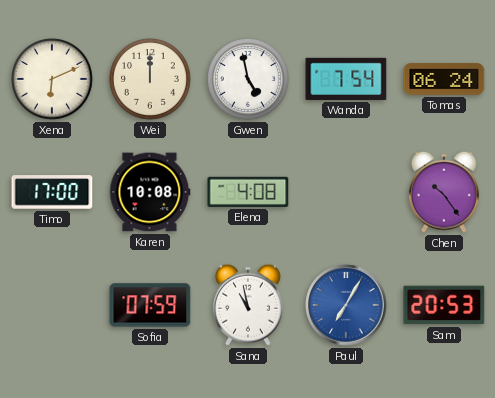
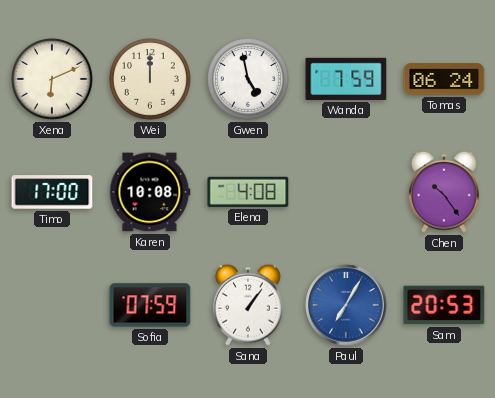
Wanda: 7:54 -> 7:59 (346, 79)
Sana: 10:58 -> 1:06 (248, 305)
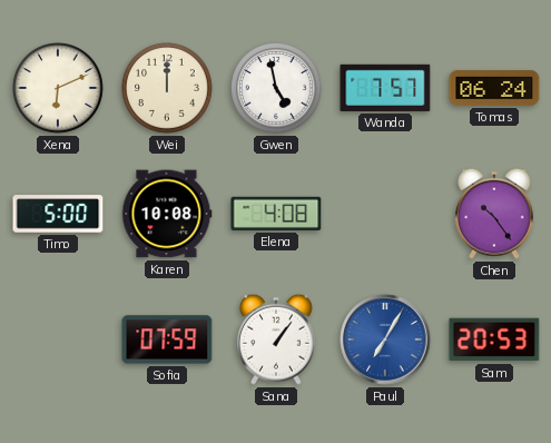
Wanda: 7:59 -> 7:57 (385, 88)
Timo: 17:00 -> 5:00 (58, 214)
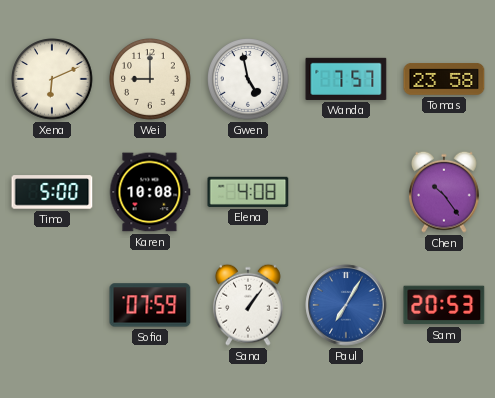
Wei: 12:00 -> 9:00 (150, 79)
Tomas: 06:24 -> 23:58 (444, 80)
